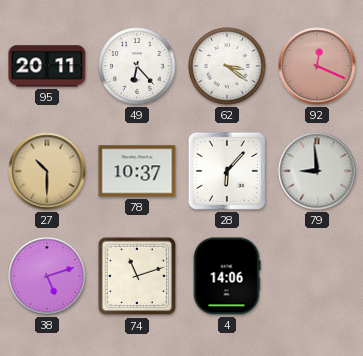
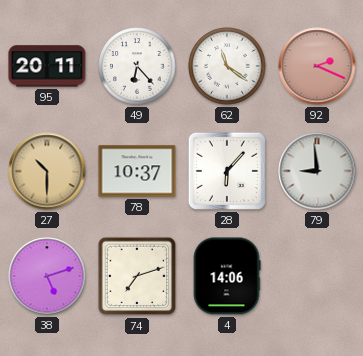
62: 3:21 -> 11:21 (227, 66)
92: 12:19 -> 2:19 (317, 66)
74: 11:12 -> 7:12 (137, 276)
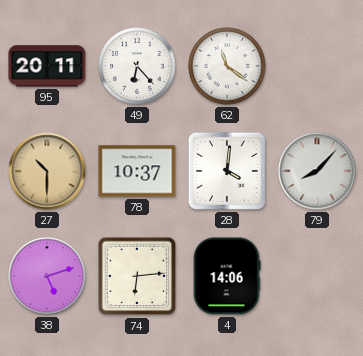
92: 2:19 -> none (317, 66)
28: 6:07 -> 4:01 (227, 171)
79: 8:59 -> 8:07 (317, 171)
74: 7:12 -> 6:14 (137, 276)
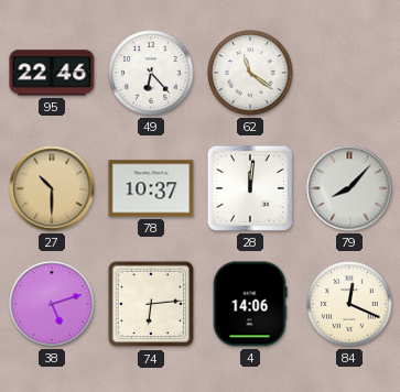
95: 20:11 -> 22:46 (52, 73)
28: 4:01 -> 12:01 (250, 188)
84: none -> 12:19 (349, 304)
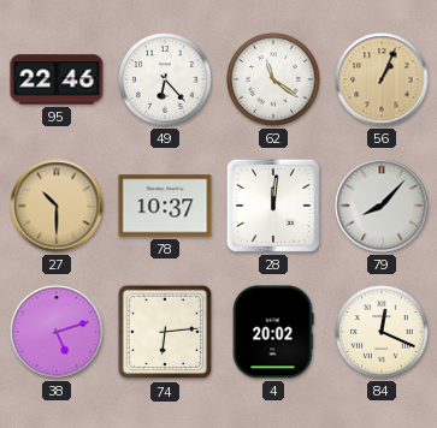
56: none -> 1:04 (382, 79)
4: 14:06 -> 20:02 (273, 332)
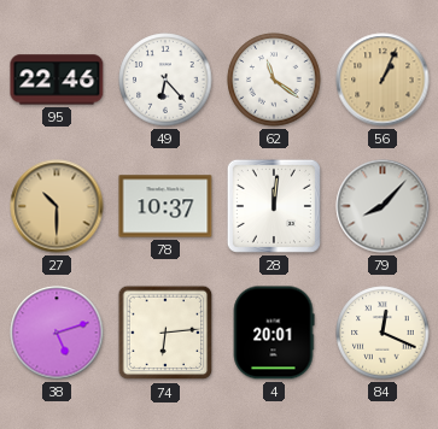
4: 20:02 -> 20:01 (274, 333)
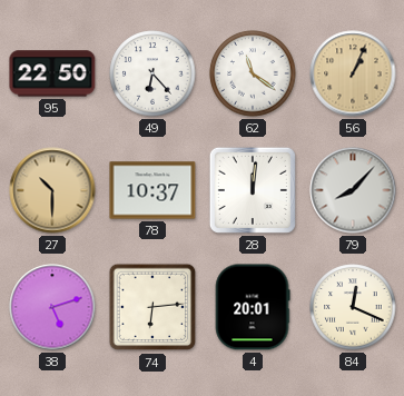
95: 22:46 -> 22:50 (52, 73)
